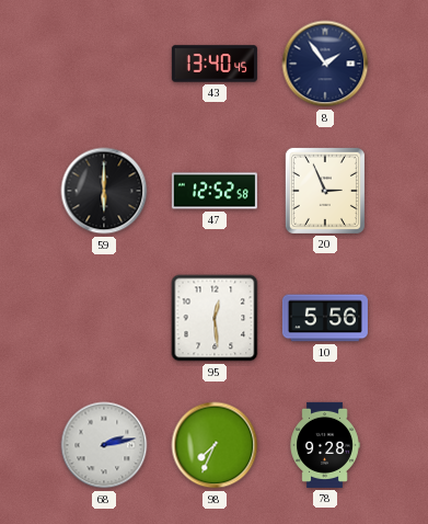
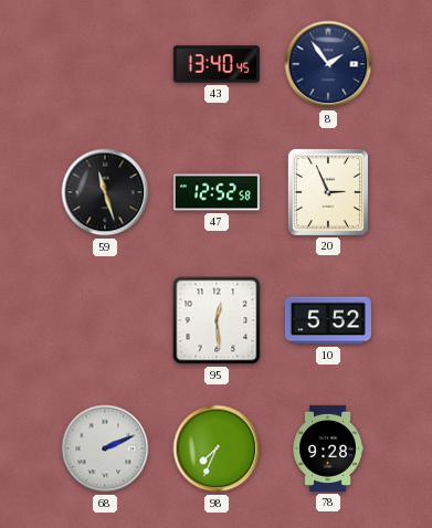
59: 6:00 -> 11:27 (105, 192)
10: 5:56 -> 5:52 (328, 320)
68: 2:13 -> 2:11 (105, 448)
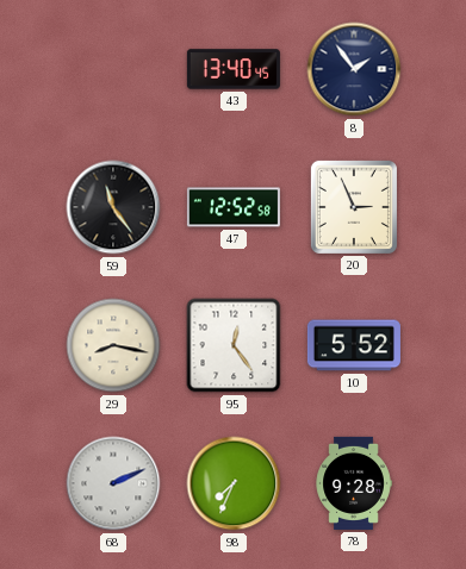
59: 11:27 -> 11:24 (113, 207)
29: none -> 8:17 (113, 345)
95: 12:29 -> 12:24 (234, 345)
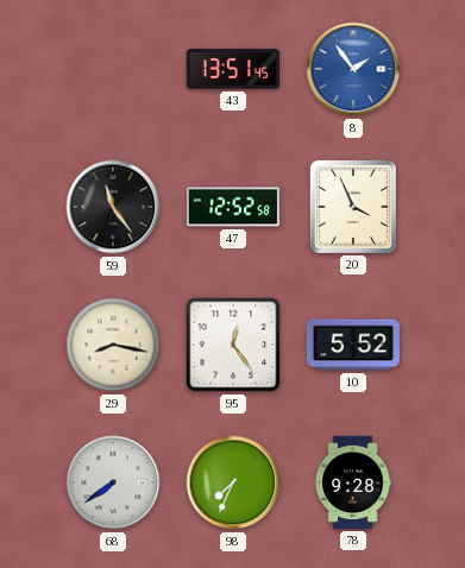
43: 13:40 -> 13:51 (233, 69)
8 dial: navy -> blue (353, 69)
20: 2:56 -> 3:56 (353, 207)
68: 2:11 -> 7:39 (113, 482)
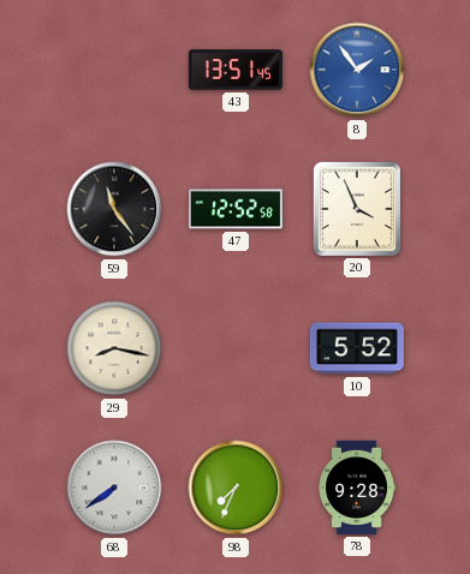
95: 12:24 -> none (233, 345)
